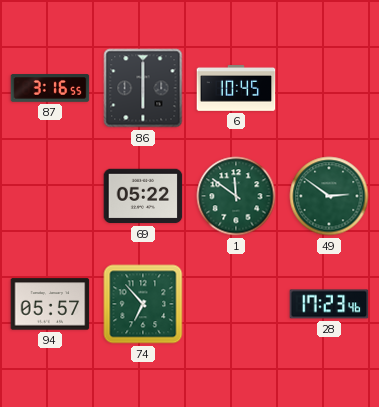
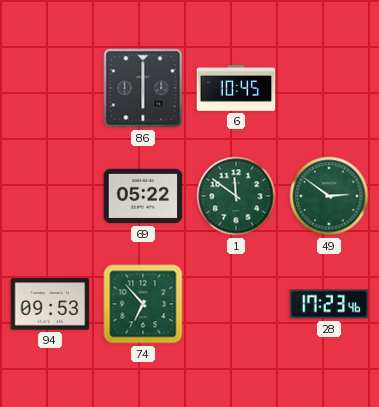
87: 3:16 -> none (50, 88)
94: 05:57 -> 09:53 (50, 304)
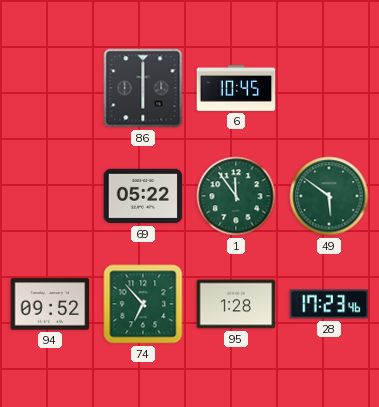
1: 11:51 -> 11:54 (236, 196)
49: 2:51 -> 5:51 (329, 196)
94: 09:53 -> 09:52 (50, 304)
95: none -> 1:28 (236, 304)
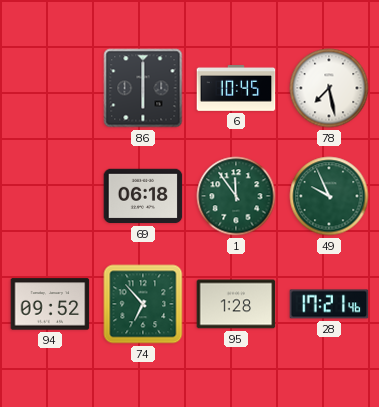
78: none -> 7:28 (329, 88)
69: 05:22 -> 06:18 (143, 196)
49: 5:51 -> 9:56 (329, 196)
28: 17:23 -> 17:21 (329, 304)
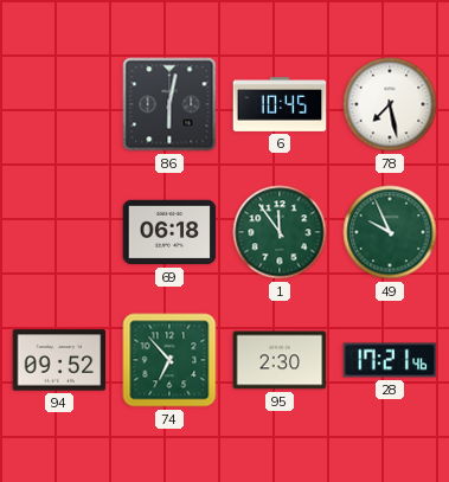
86: 6:00 -> 6:02 (169, 104)
95: 1:28 -> 2:30 (280, 360)
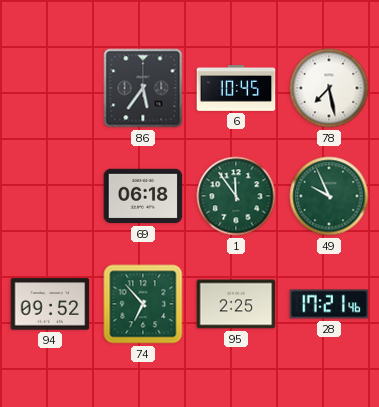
86: 6:02 -> 5:36 (143, 88)
95: 2:30 -> 2:25 (236, 304)
